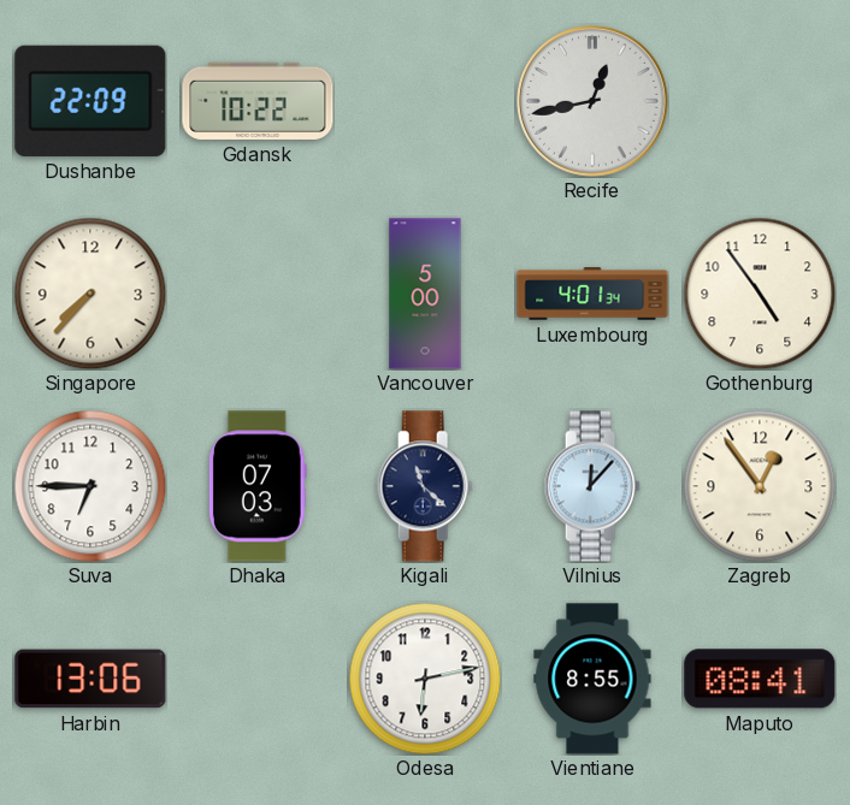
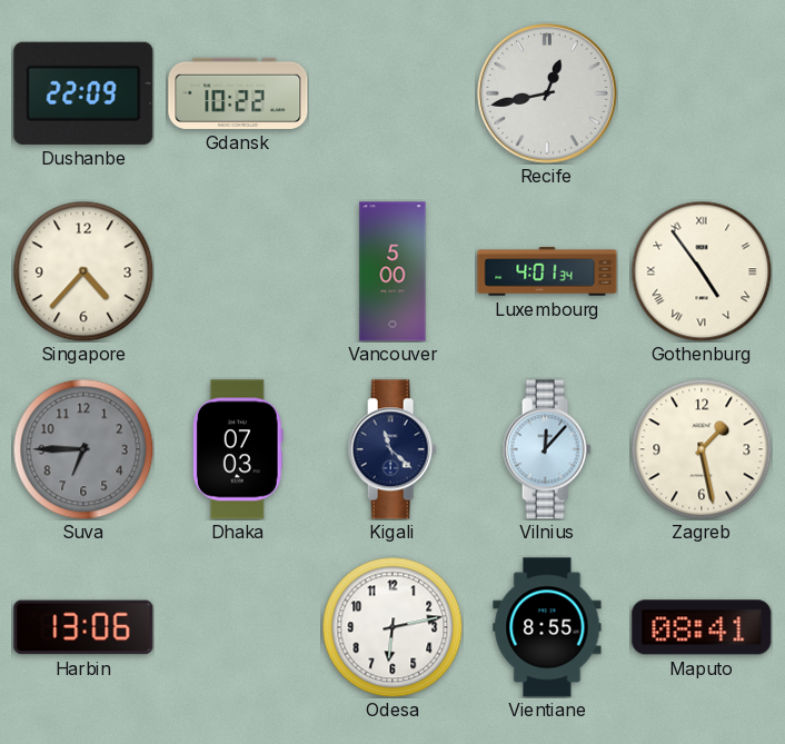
Singapore: 7:37 -> 4:37 (83, 271)
Gothenburg numerals: Arabic -> Roman (702, 271)
Suva dial: white -> grey (83, 449)
Zagreb: 12:54 -> 1:28 (702, 449)
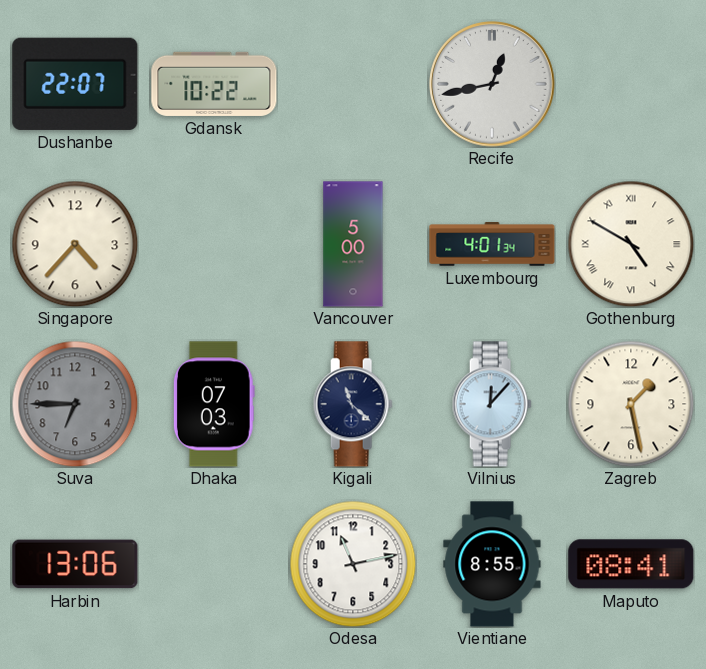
Dushanbe: 22:09 -> 22:07 (75, 84)
Gothenburg: 4:54 -> 4:50 (631, 244)
Odesa: 6:13 -> 11:13 (353, 564)
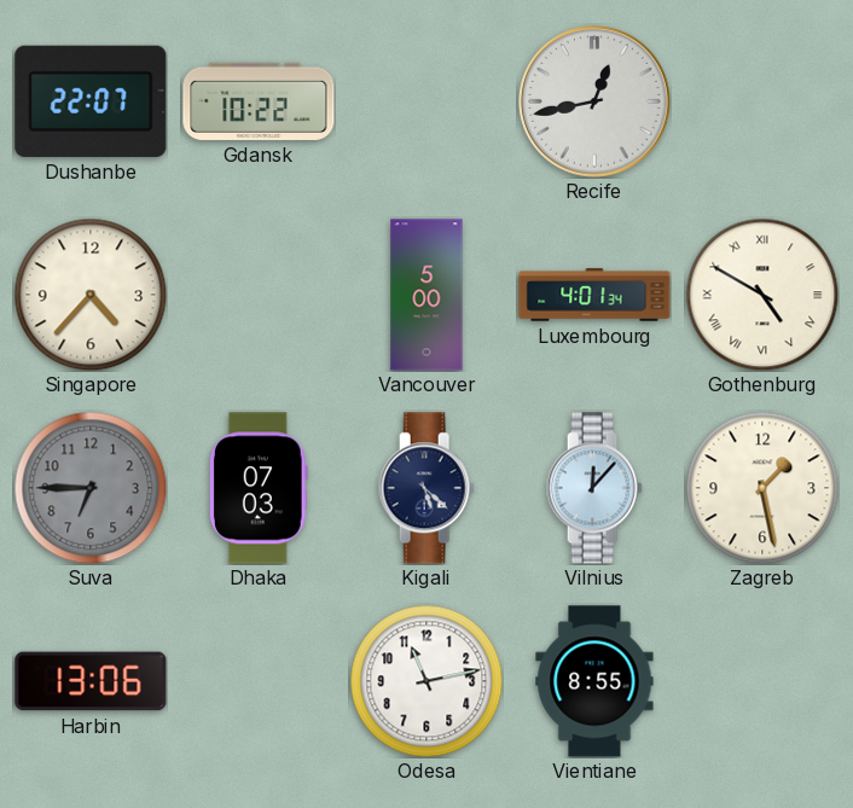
Kigali: 11:22 -> 5:22 (426, 488)
Maputo: 08:41 -> none (631, 564)
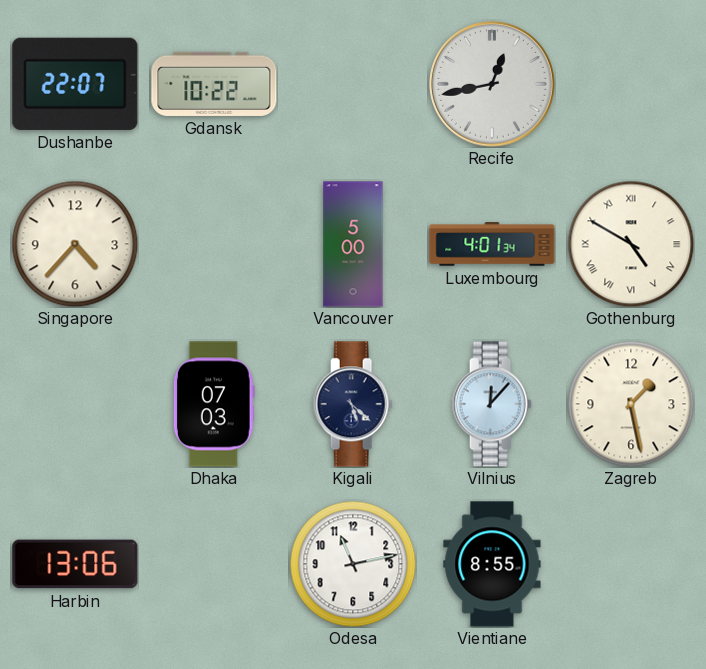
Suva: 6:45 -> none (91, 488)
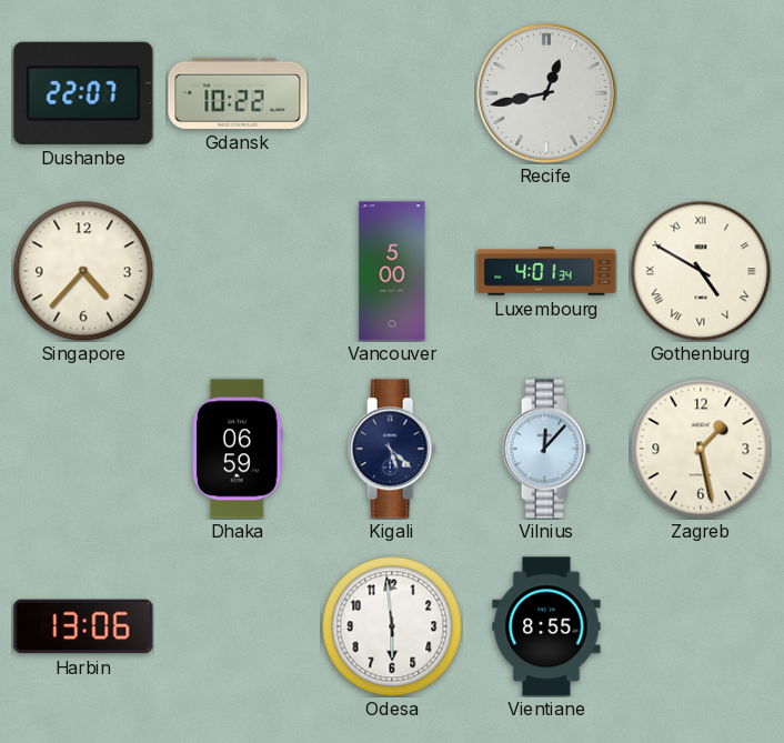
Dhaka: 07:03 -> 06:59 (238, 449)
Odesa: 11:13 -> 5:59 (392, 626)
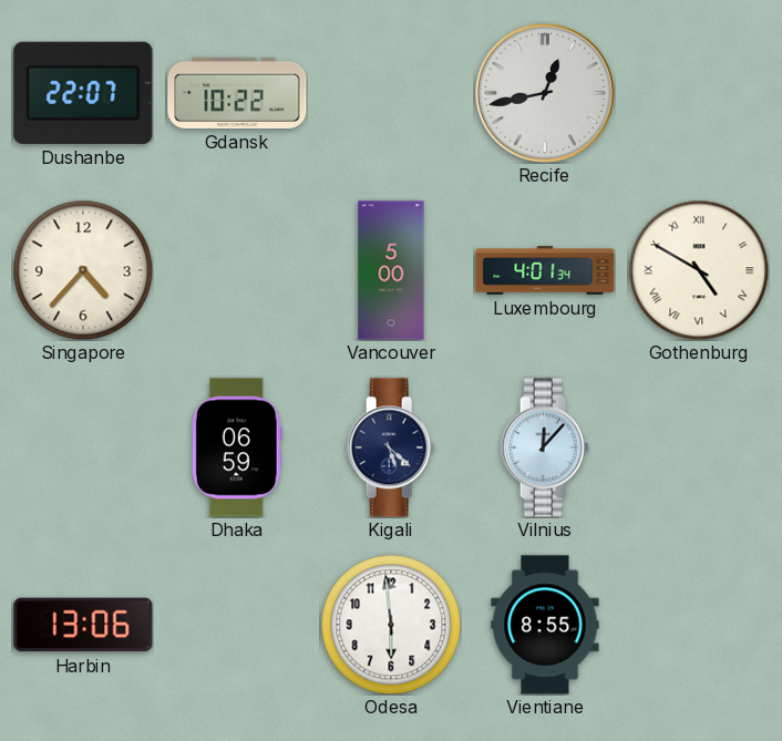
Zagreb: 1:28 -> none (701, 449)
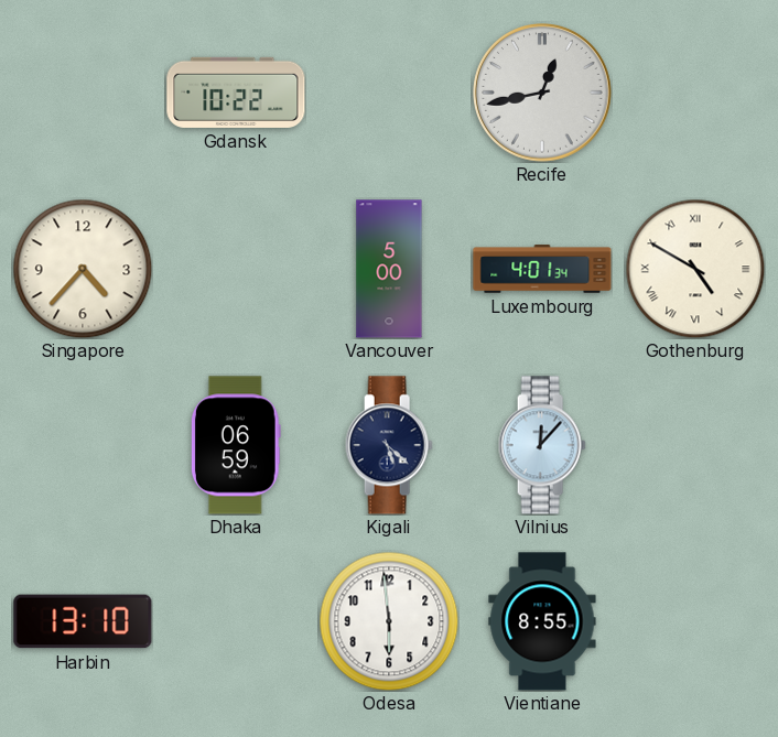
Dushanbe: 22:07 -> none (83, 93)
Harbin: 13:06 -> 13:10 (83, 621)
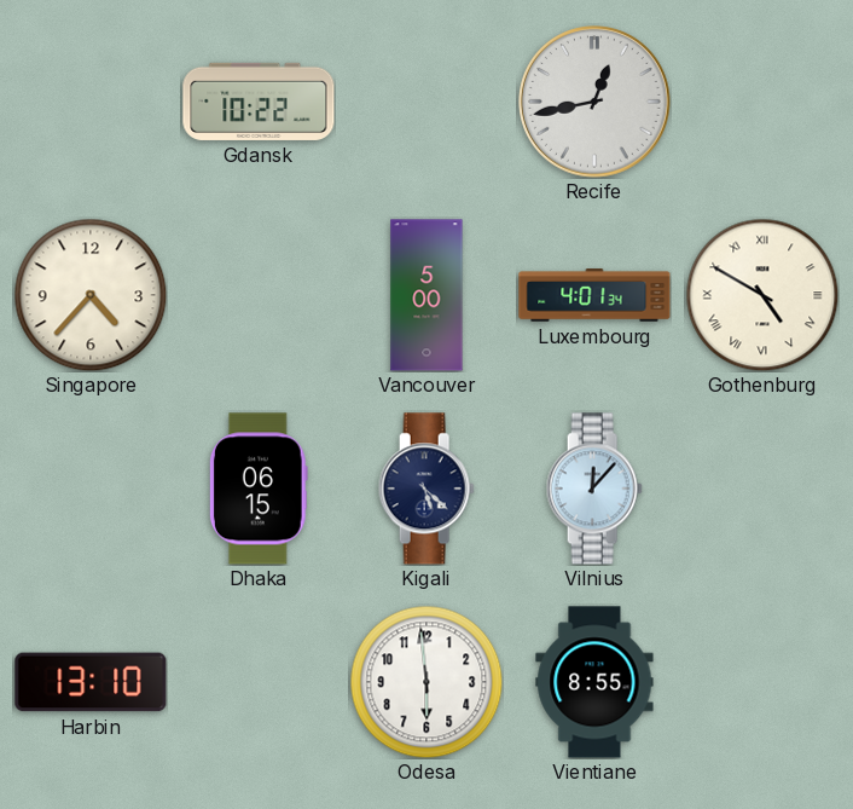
Dhaka: 06:59 -> 06:15 (259, 489)
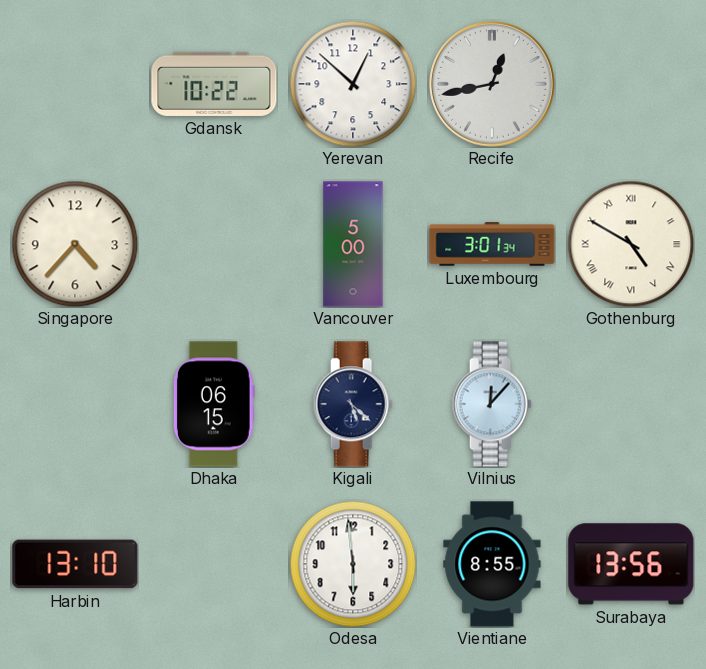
Yerevan: none -> 12:52 (353, 84)
Luxembourg: 4:01 -> 3:01 (492, 244)
Surabaya: none -> 13:56 (631, 564)
